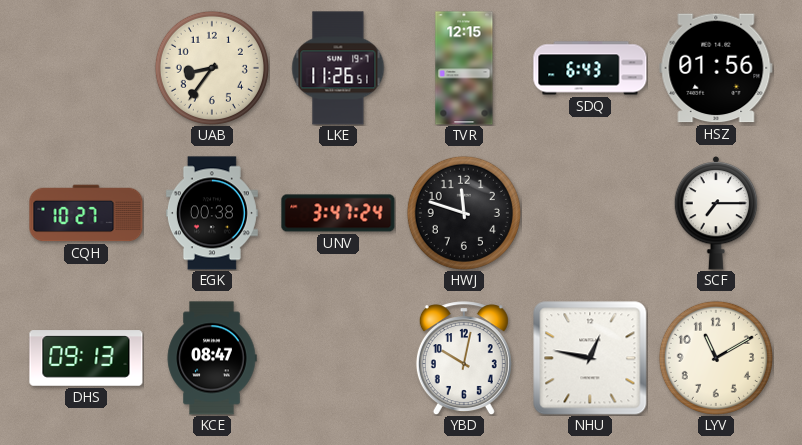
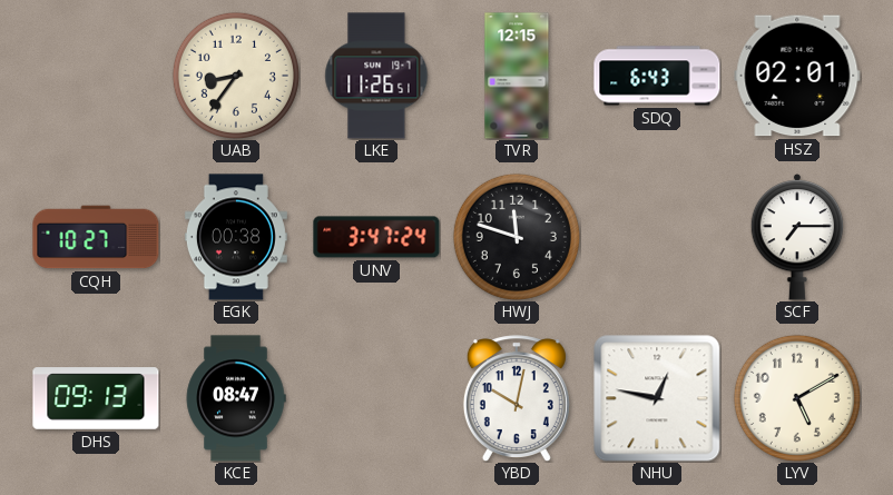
HSZ: 01:56 -> 02:01 (797, 76)
LYV: 11:10 -> 5:10 (797, 398)
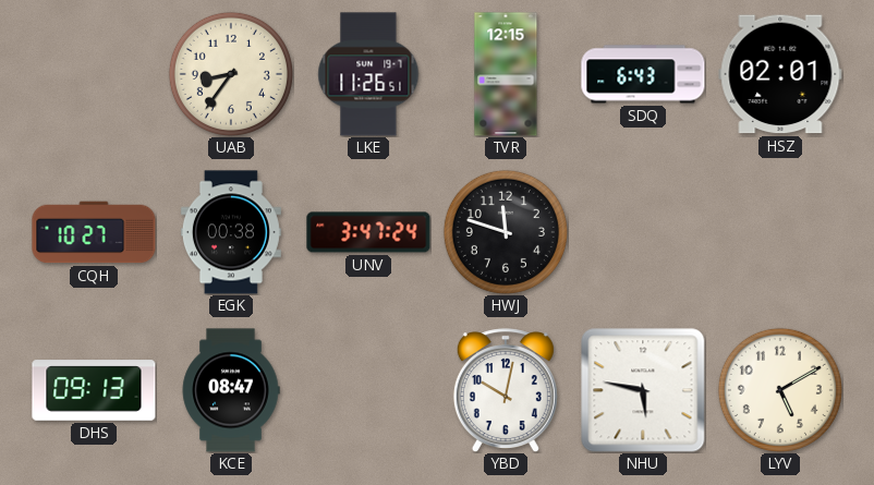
SCF: 7:15 -> none (797, 237)
NHU: 12:47 -> 5:47 (643, 390)
